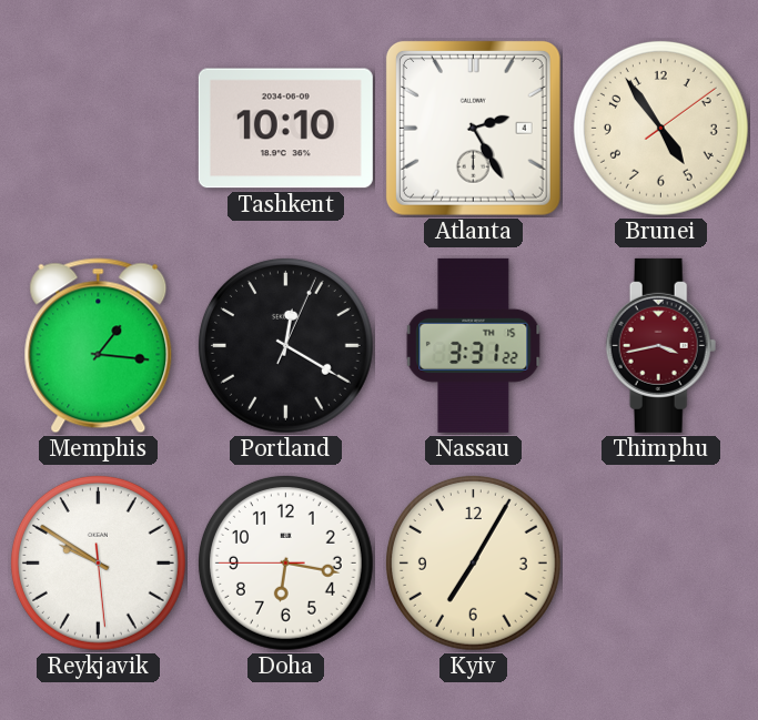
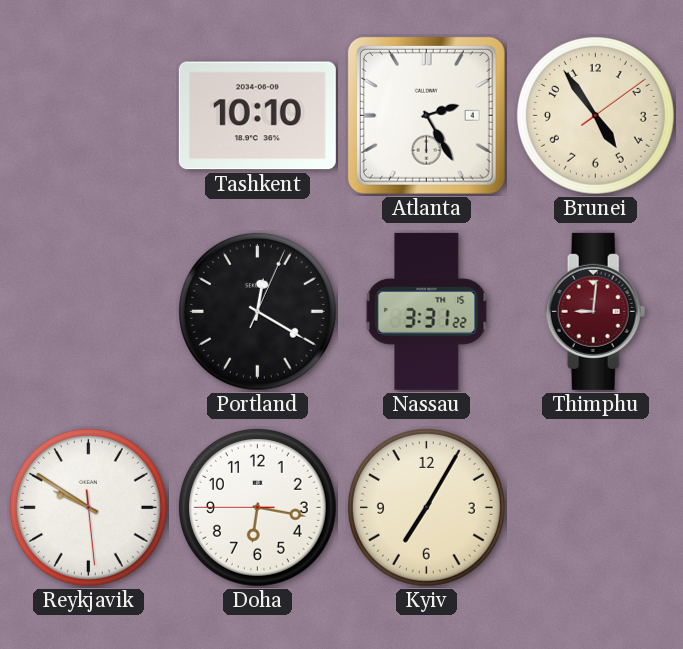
Memphis: 1:16 -> none (99, 346)
Thimphu: 3:43 -> 9:01 (596, 311)
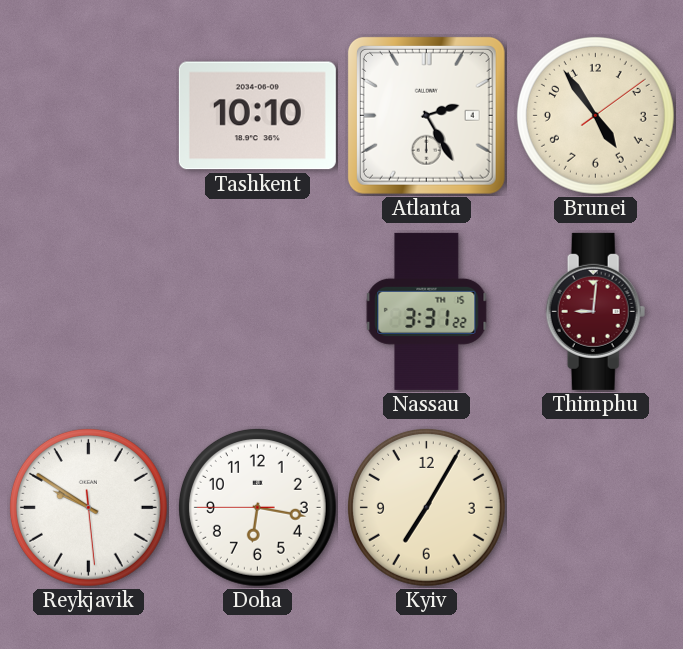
Portland: 12:20 -> none (257, 311)
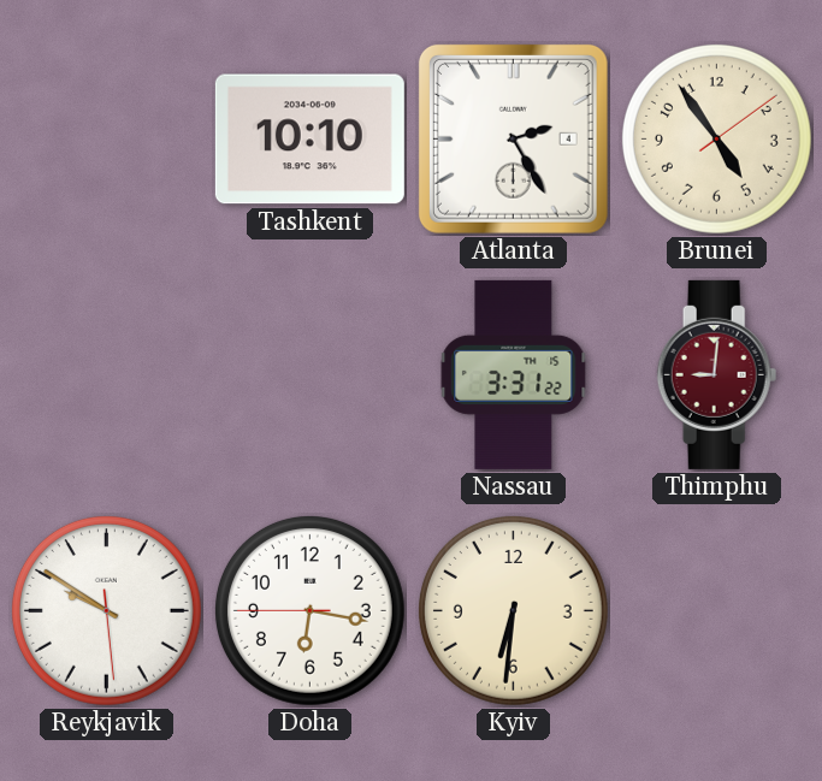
Kyiv: 7:05 -> 6:31 (513, 610)
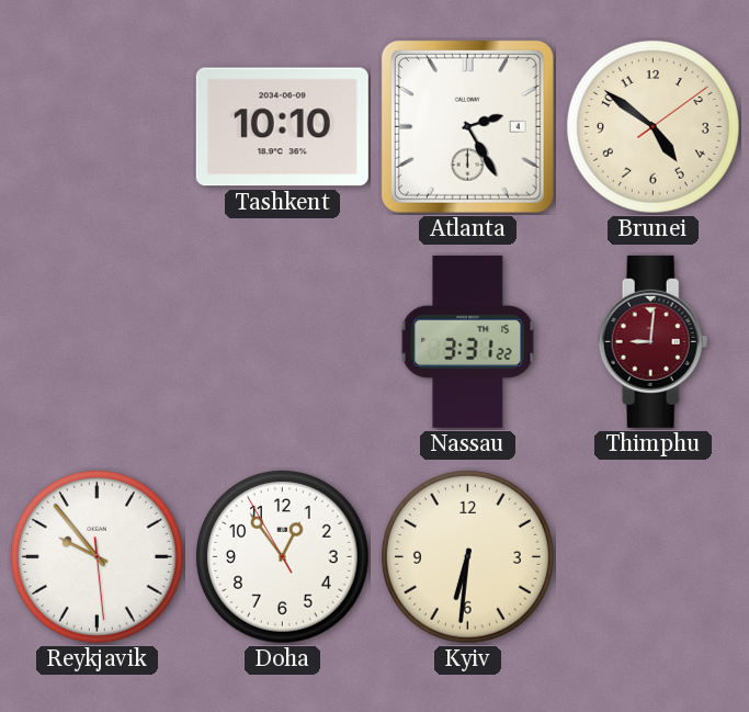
Brunei: 4:54 -> 4:51 (652, 126)
Reykjavik: 9:50 -> 9:53 (97, 556)
Doha: 6:16 -> 12:53 (282, 556)
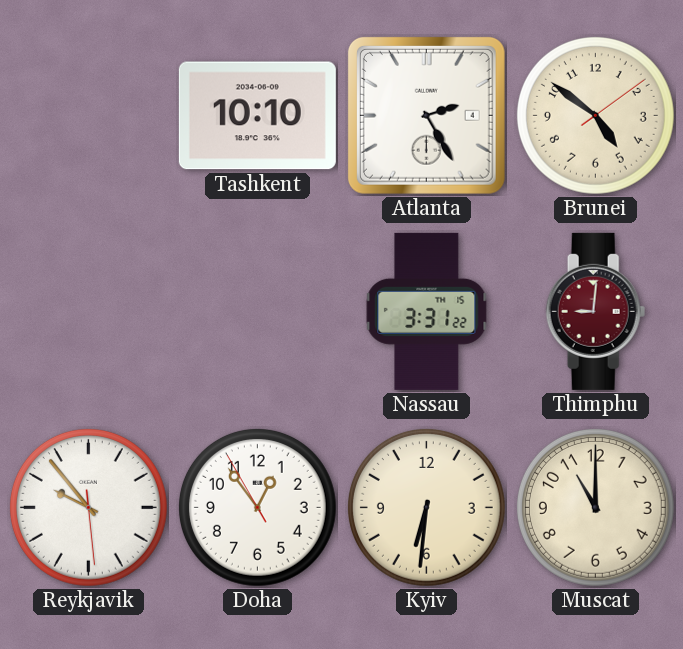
Muscat: none -> 11:00 (595, 507)
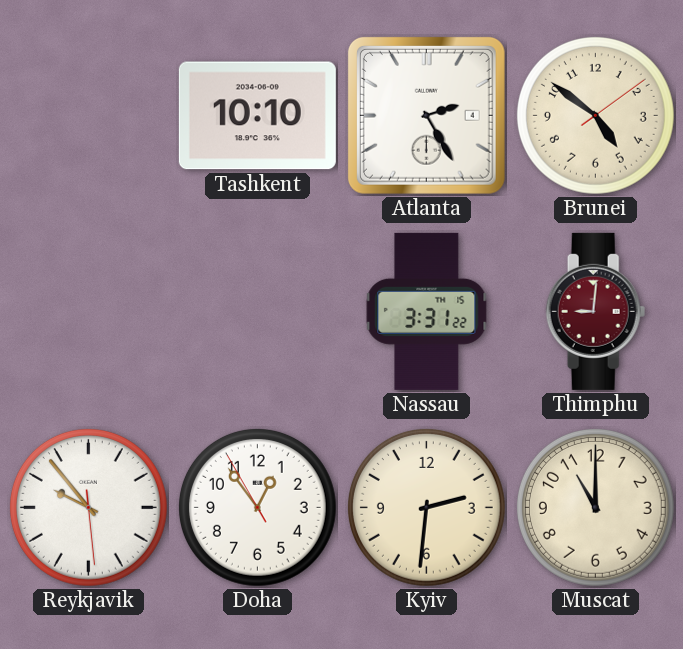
Kyiv: 6:31 -> 2:31 (426, 507)
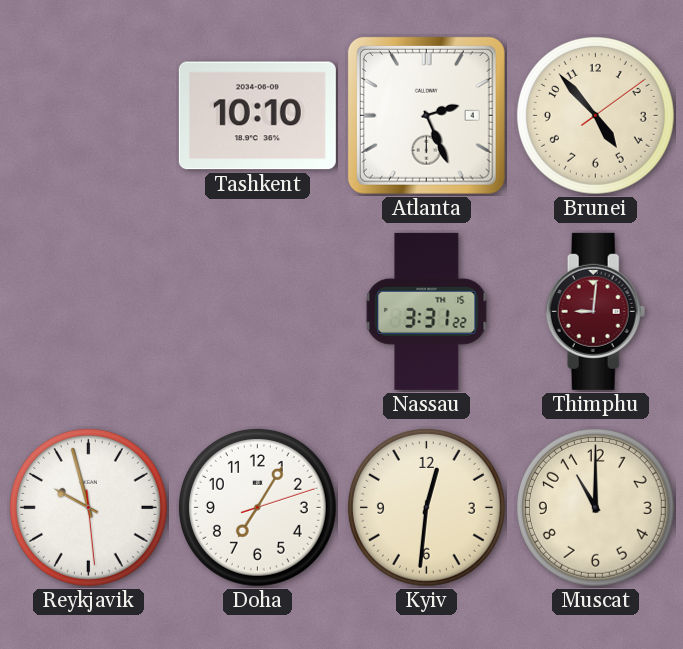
Atlanta: 2:25 -> 2:26 (426, 115)
Brunei: 4:51 -> 4:53 (595, 115)
Reykjavik: 9:53 -> 9:57 (88, 507)
Doha: 12:53 -> 7:05 (257, 507)
Kyiv: 2:31 -> 12:31 (426, 507)
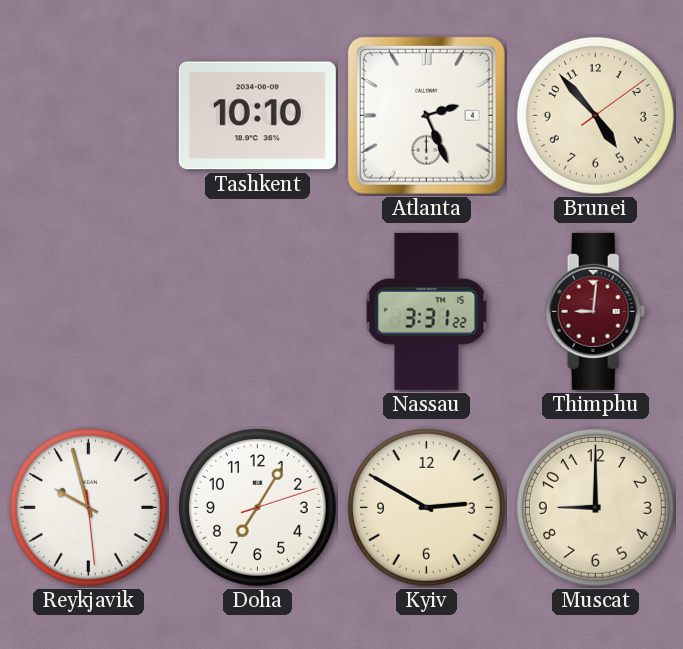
Kyiv: 12:31 -> 2:50 (426, 507)
Muscat: 11:00 -> 9:00 (595, 507)
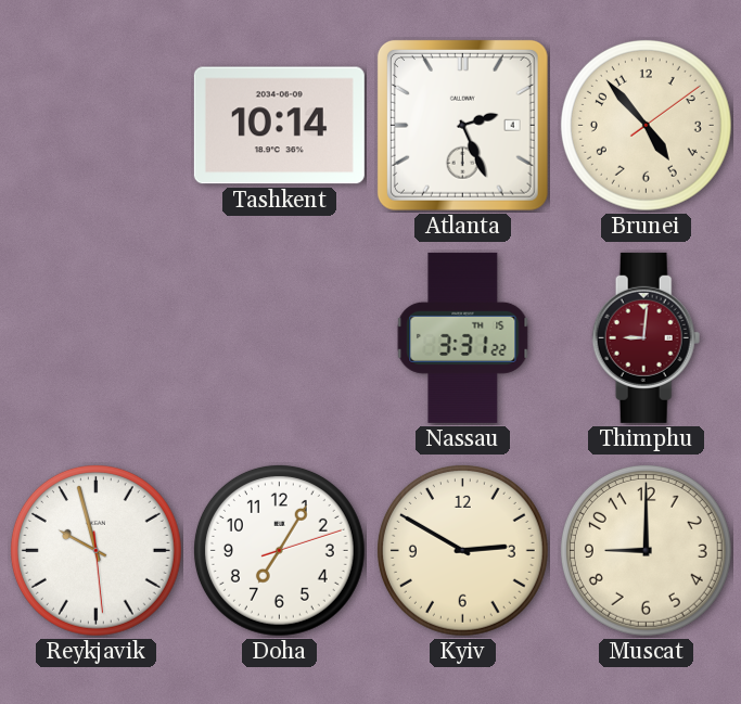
Tashkent: 10:10 -> 10:14 (279, 126)
